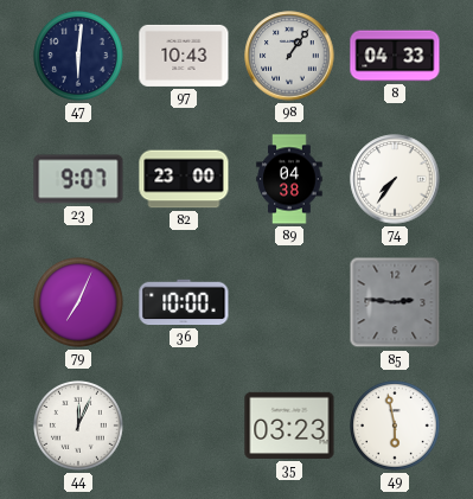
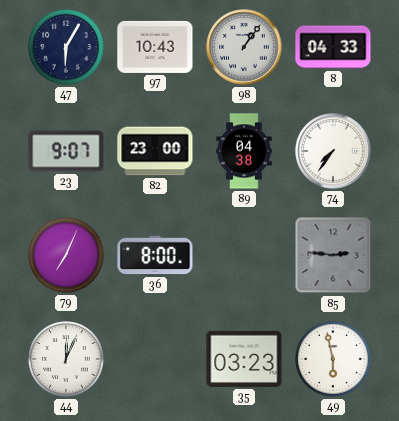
47: 6:01 -> 6:05 (67, 48)
36: 10:00 -> 8:00 (155, 255)
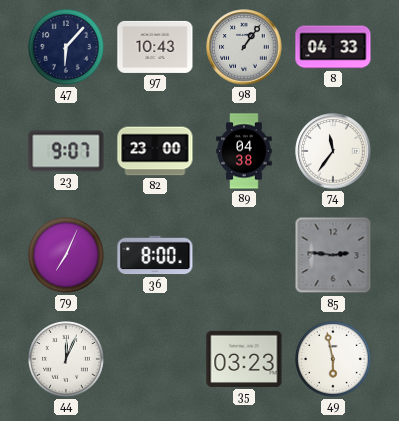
47: 6:05 -> 6:07 (67, 48)
74: 7:36 -> 11:36 (333, 151)
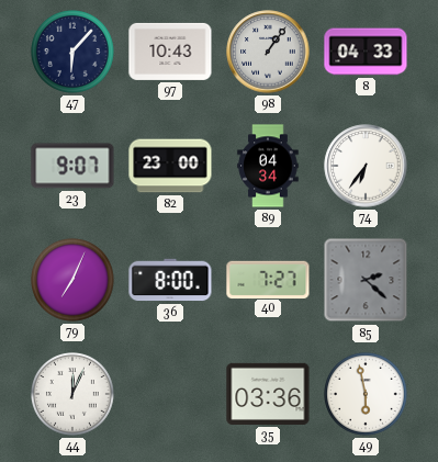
89: 04:38 -> 04:34 (268, 166)
74: 11:36 -> 6:36 (366, 166)
40: none -> 7:27 (268, 279)
85: 2:46 -> 2:22 (366, 280)
35: 03:23 -> 03:36 (268, 394)
